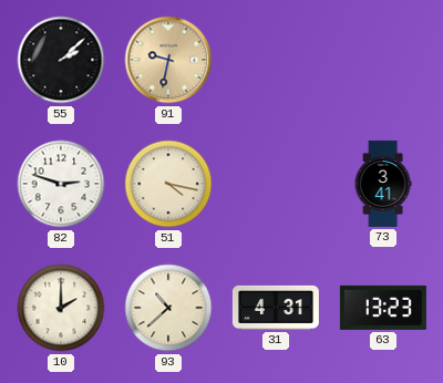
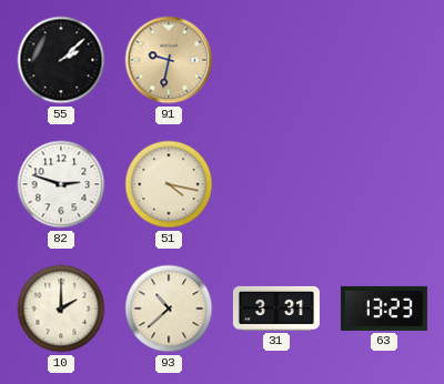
73: 3:41 -> none (383, 184)
31: 4:31 -> 3:31 (276, 309)
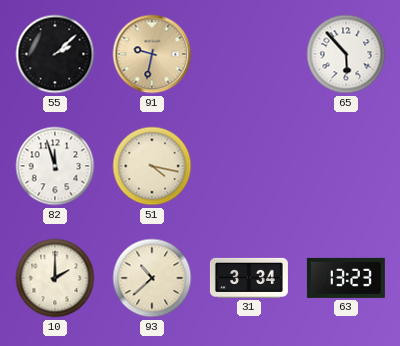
65: none -> 5:53 (346, 54)
82: 2:48 -> 11:57 (55, 166)
31: 3:31 -> 3:34 (249, 278)
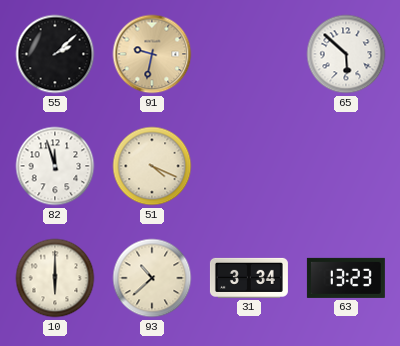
65: 5:53 -> 5:52 (346, 54)
51: 4:17 -> 4:19 (152, 166)
10: 2:00 -> 6:00 (55, 278)
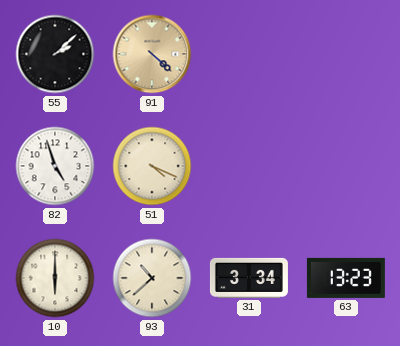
91: 9:32 -> 4:22 (152, 54)
65: 5:52 -> none (346, 54)
82: 11:57 -> 4:57 (55, 166)
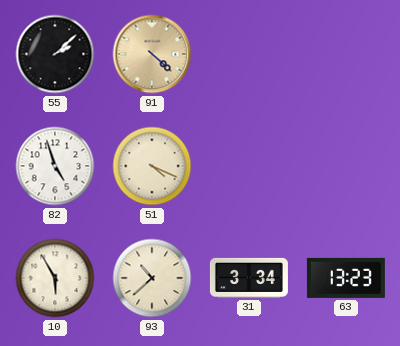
10: 6:00 -> 5:55 (55, 278)
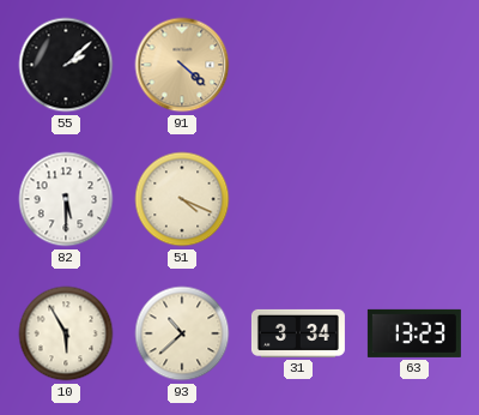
82: 4:57 -> 5:30 (66, 199)
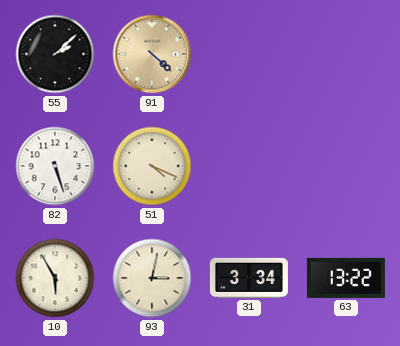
82: 5:30 -> 5:27 (55, 166)
93: 10:38 -> 3:02 (152, 278)
63: 13:23 -> 13:22 (346, 278)
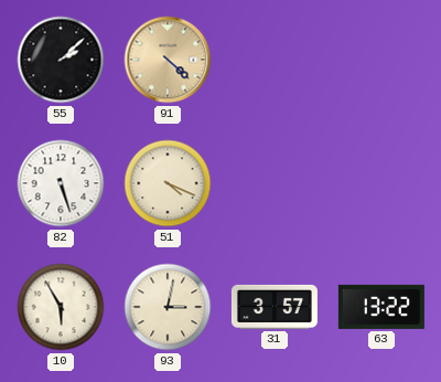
31: 3:34 -> 3:57 (275, 307)
